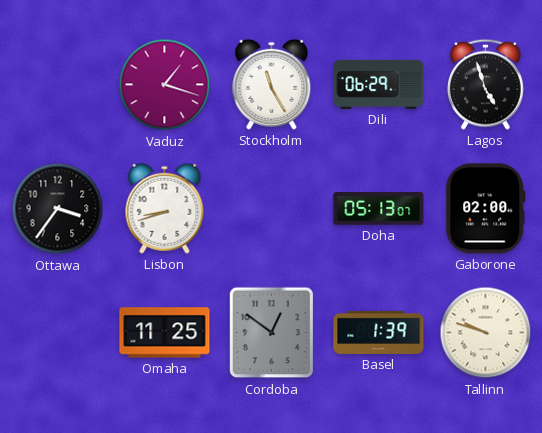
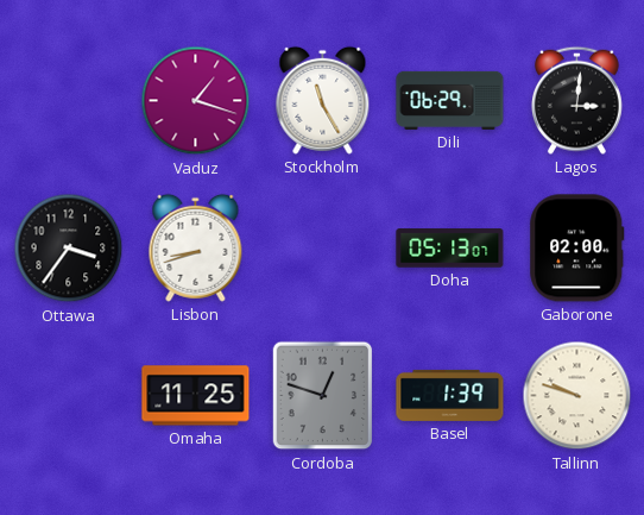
Lagos: 4:57 -> 3:01 (576, 100)
Cordoba: 12:51 -> 12:48 (323, 396)
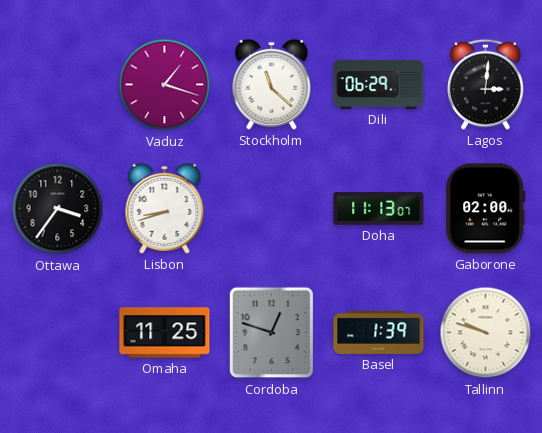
Stockholm: 11:25 -> 11:22 (272, 84)
Doha: 05:13 -> 11:13 (379, 209)
